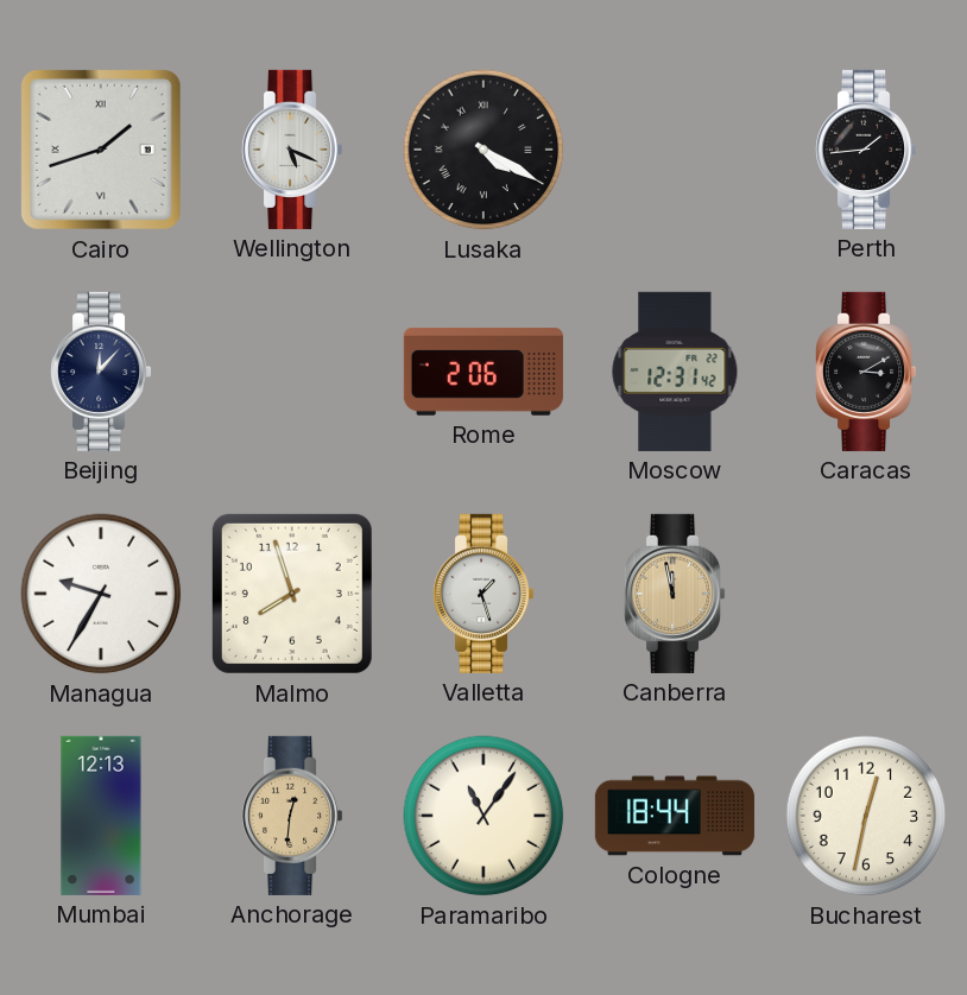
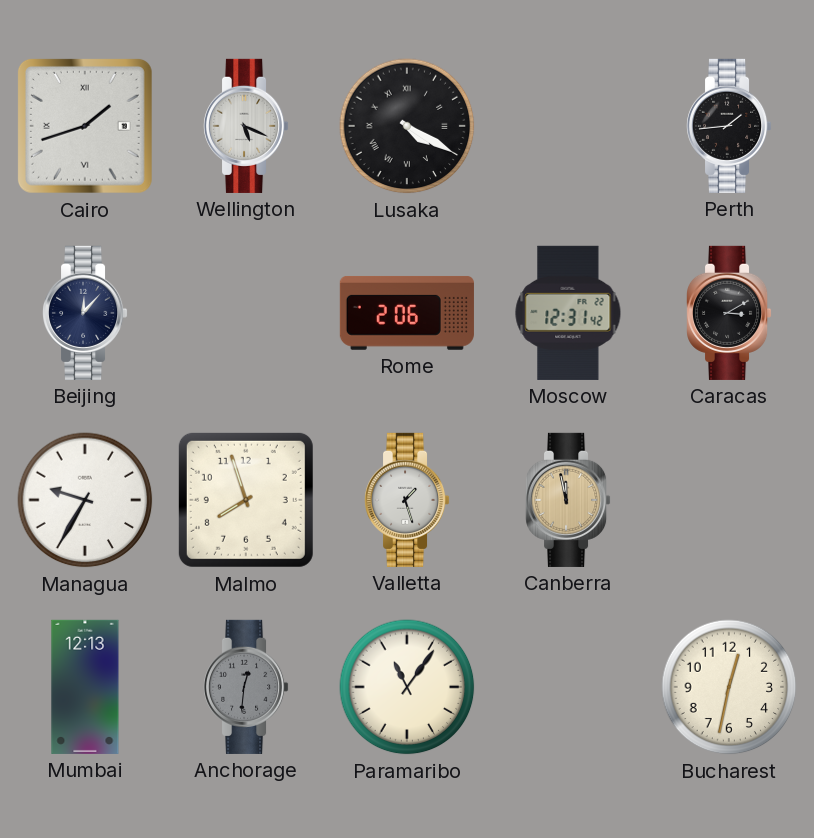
Anchorage dial: champagne -> grey (247, 687)
Cologne: 18:44 -> none (675, 816)
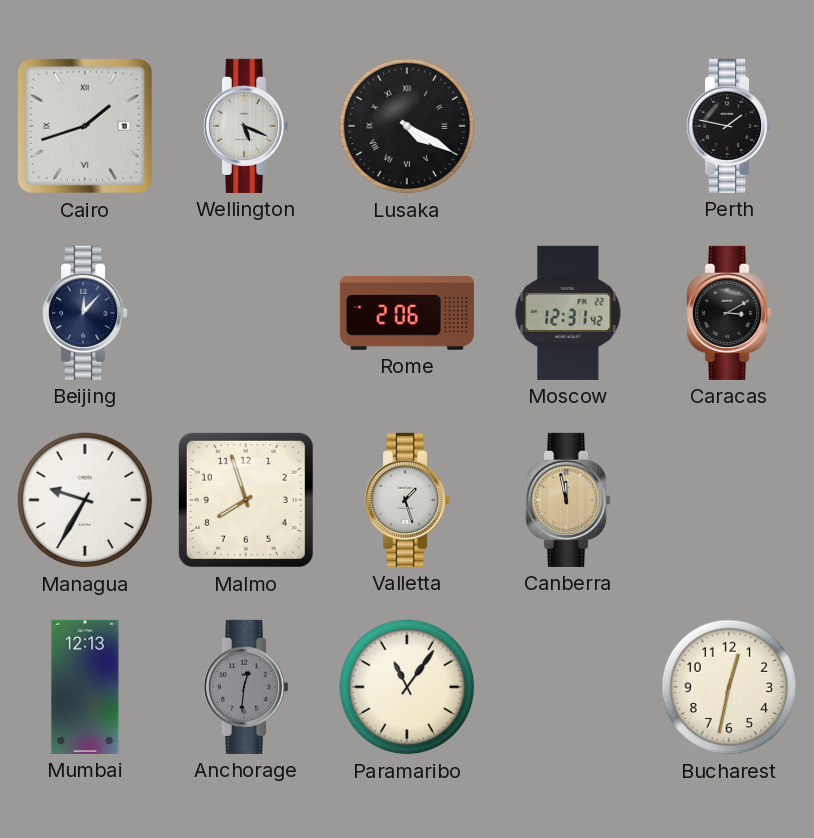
Perth: 1:44 -> 1:47 (730, 126)
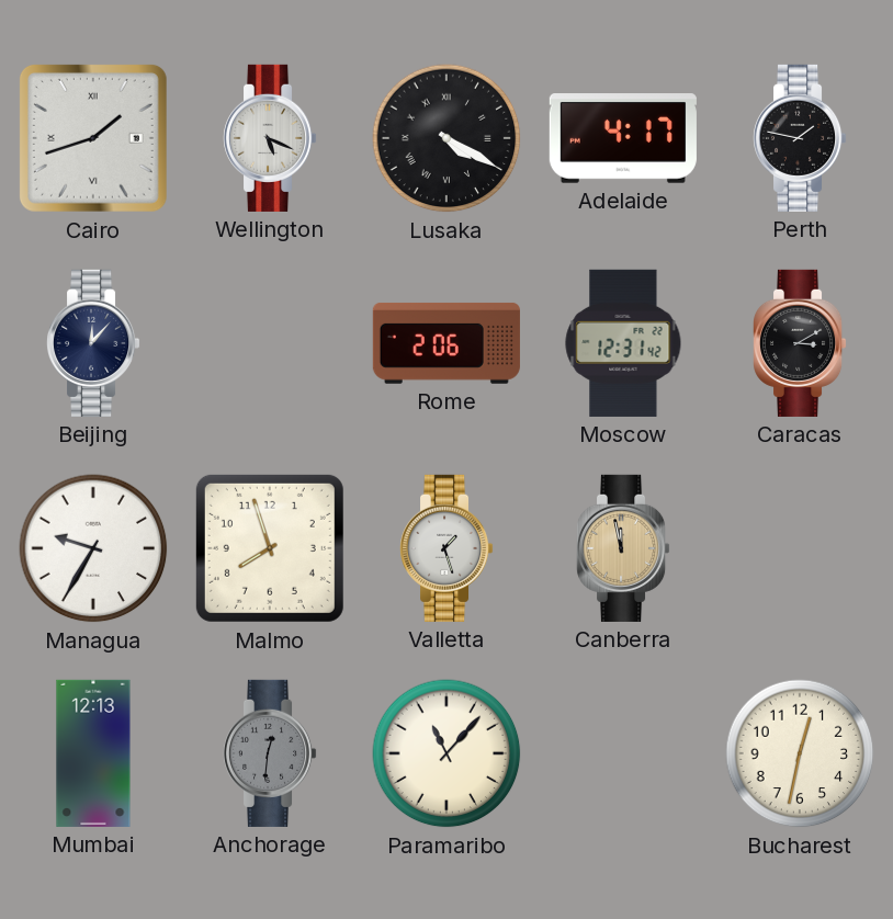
Adelaide: none -> 4:17 (623, 139)
Paramaribo: 11:06 -> 11:07 (446, 753)
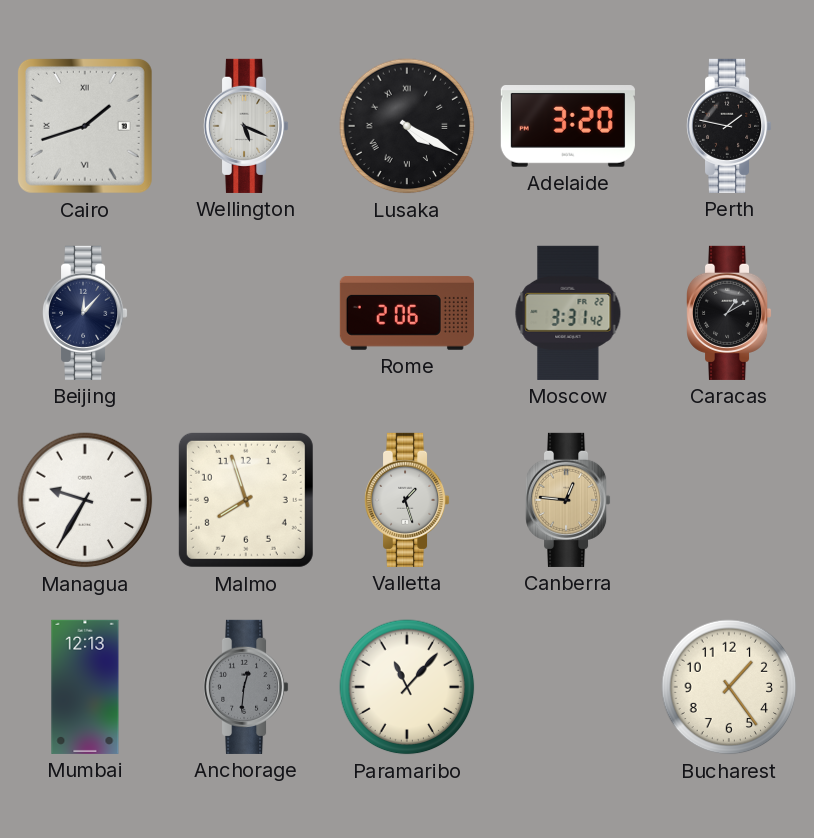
Adelaide: 4:17 -> 3:20 (568, 127)
Moscow: 12:31 -> 3:31 (568, 313)
Caracas: 3:10 -> 1:10 (730, 313)
Canberra: 11:58 -> 12:46 (569, 500)
Bucharest: 12:32 -> 1:24 (729, 687)
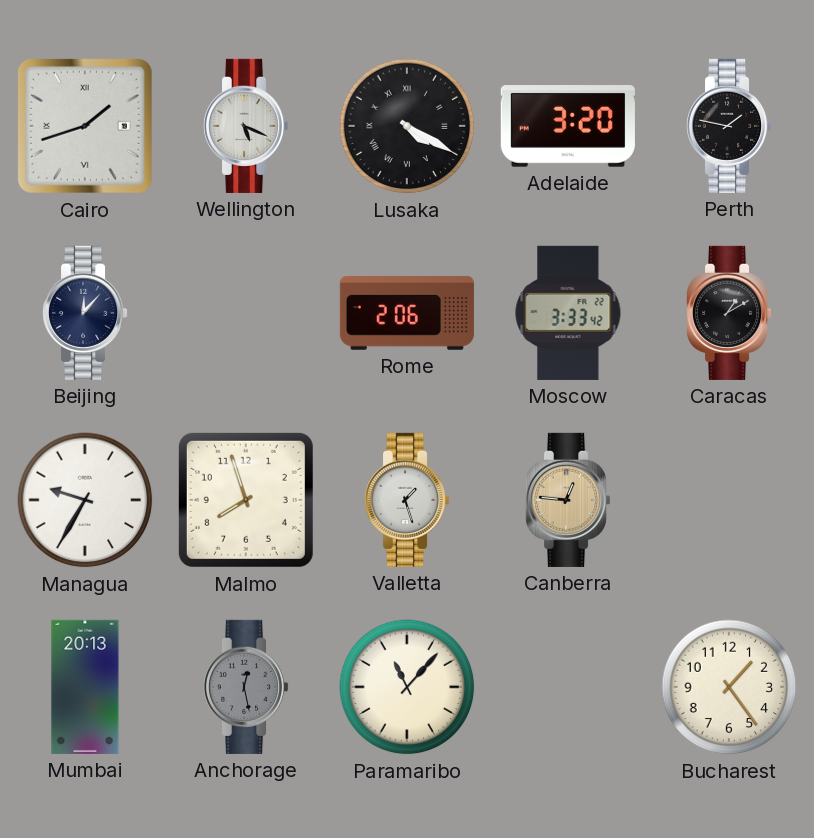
Moscow: 3:31 -> 3:33 (568, 313)
Mumbai: 12:13 -> 20:13 (85, 687)
Anchorage: 12:31 -> 12:28 (247, 687)
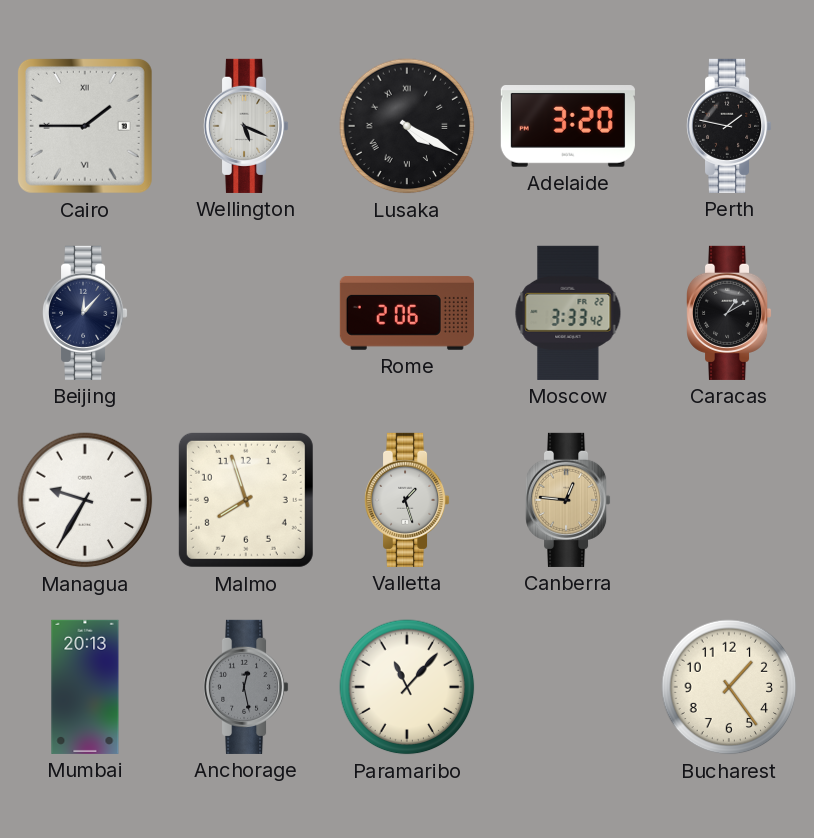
Cairo: 1:42 -> 1:45 (85, 126)
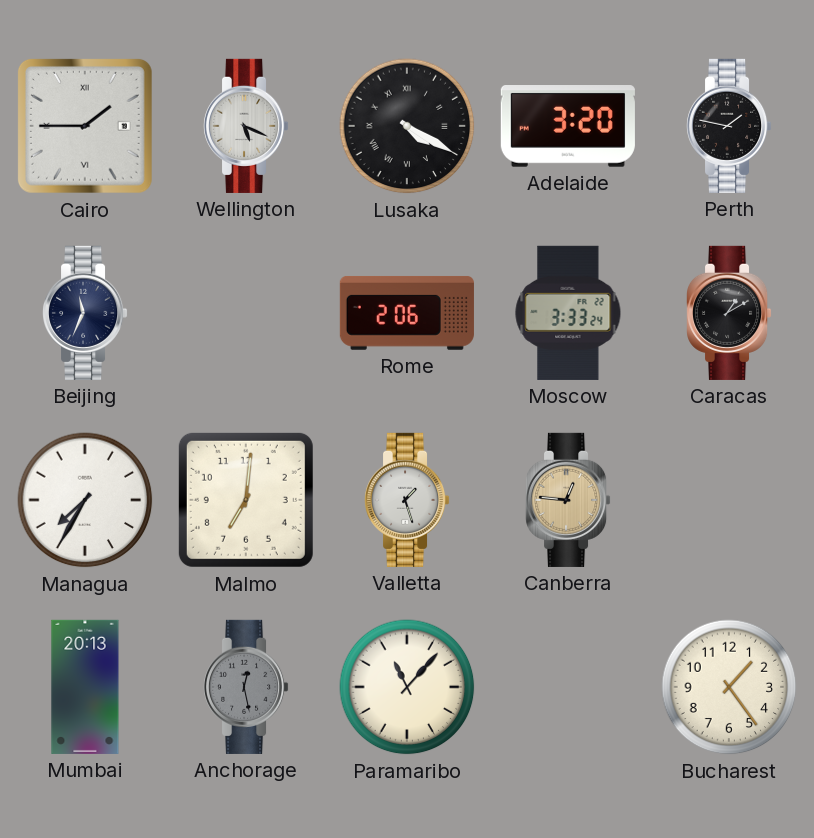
Beijing: 12:07 -> 11:34 (86, 313)
Moscow: 3:33:42 -> 3:33:24 (568, 313)
Managua: 9:35 -> 7:35 (85, 500)
Malmo: 7:57 -> 7:01 (246, 500)
